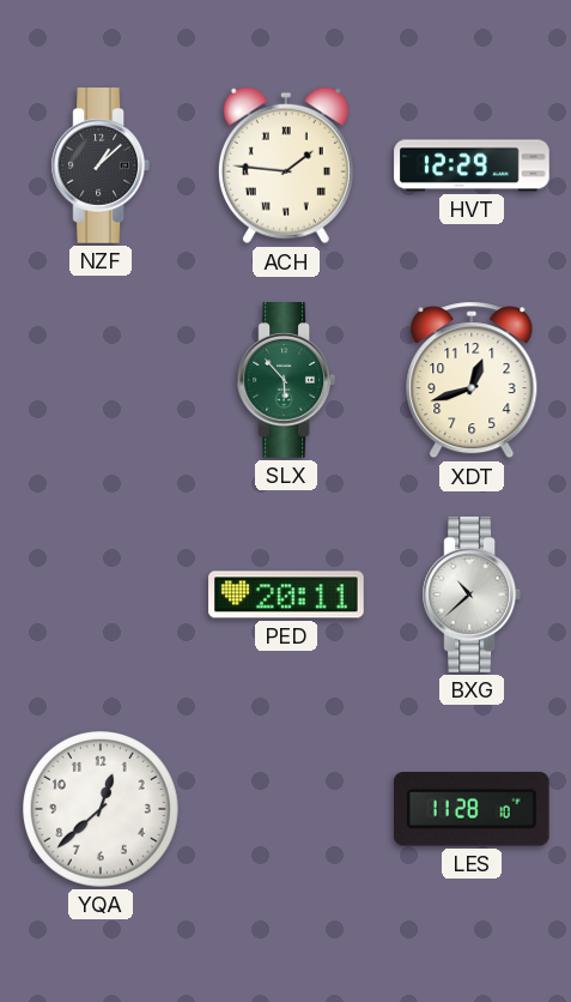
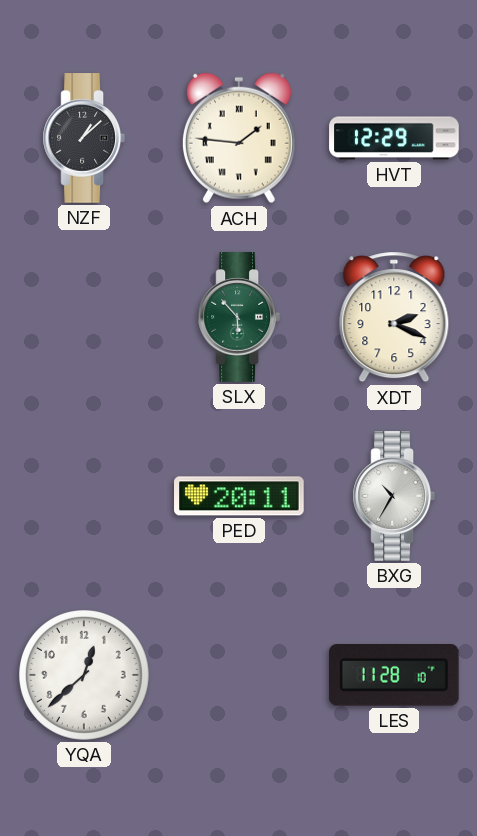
XDT: 12:42 -> 2:19 (394, 317)
BXG: 10:38 -> 10:35 (393, 496)
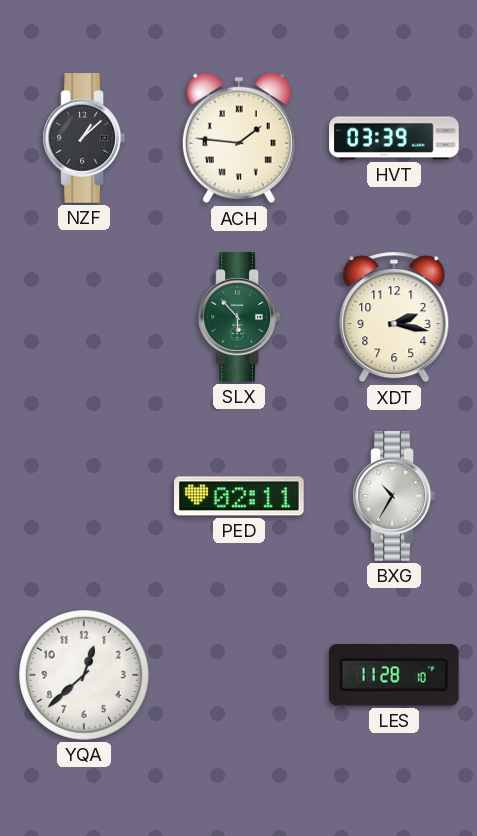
HVT: 12:29 -> 03:39 (394, 138)
XDT: 2:19 -> 2:17 (394, 317)
PED: 20:11 -> 02:11 (239, 496)
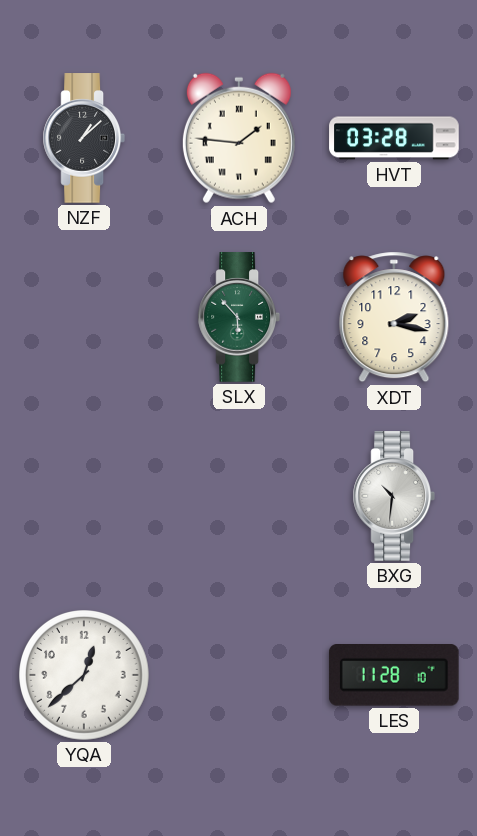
HVT: 03:39 -> 03:28 (394, 138)
PED: 02:11 -> none (239, 496)
BXG: 10:35 -> 10:31 (393, 496)
